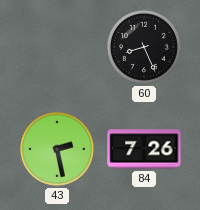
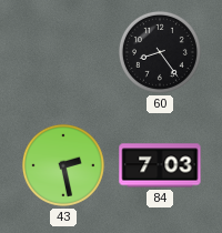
60: 8:26 -> 8:24 (160, 52)
84: 7:26 -> 7:03 (160, 165)
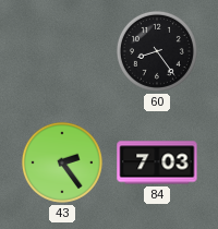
43: 2:28 -> 2:24 (62, 162)
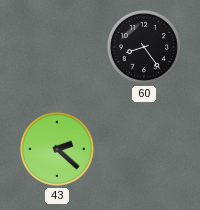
43: 2:24 -> 2:22 (57, 149)
84: 7:03 -> none (157, 162)
